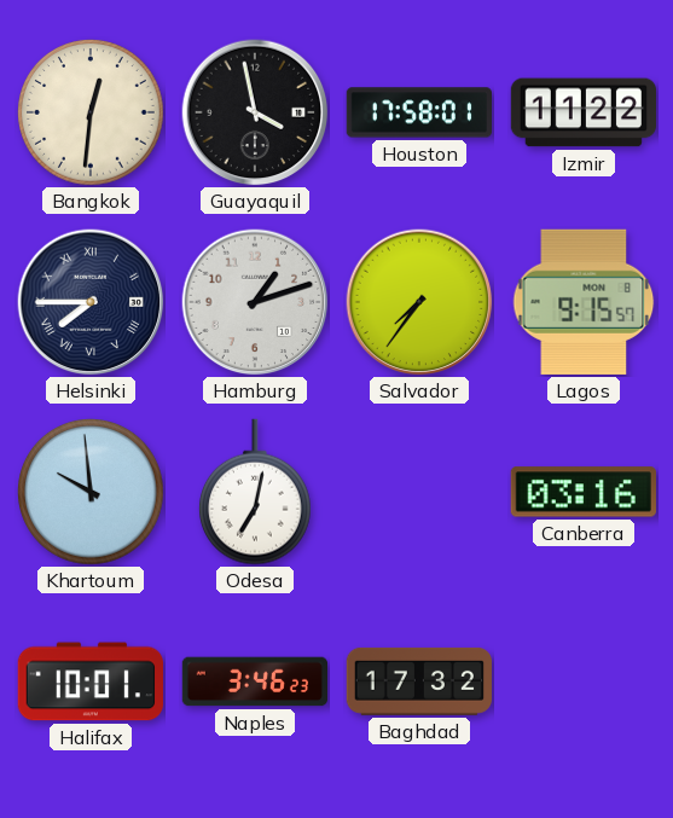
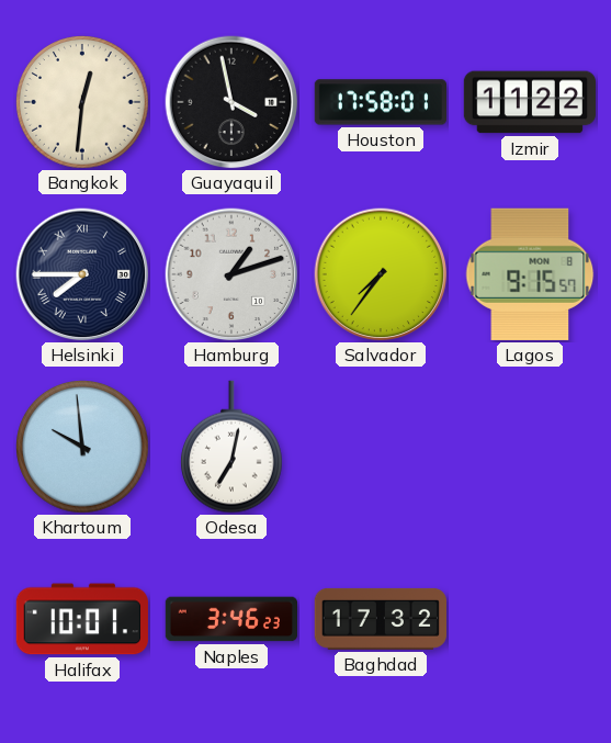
Canberra: 03:16 -> none (584, 492)
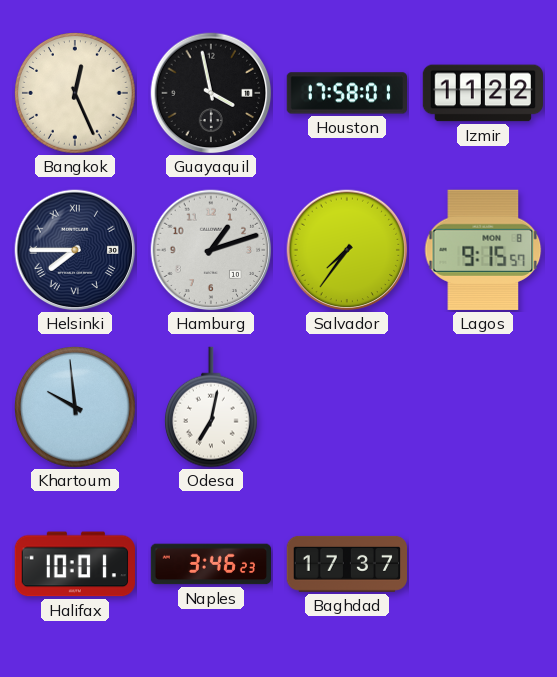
Bangkok: 12:31 -> 12:26 (76, 94)
Baghdad: 17:32 -> 17:37 (346, 564)
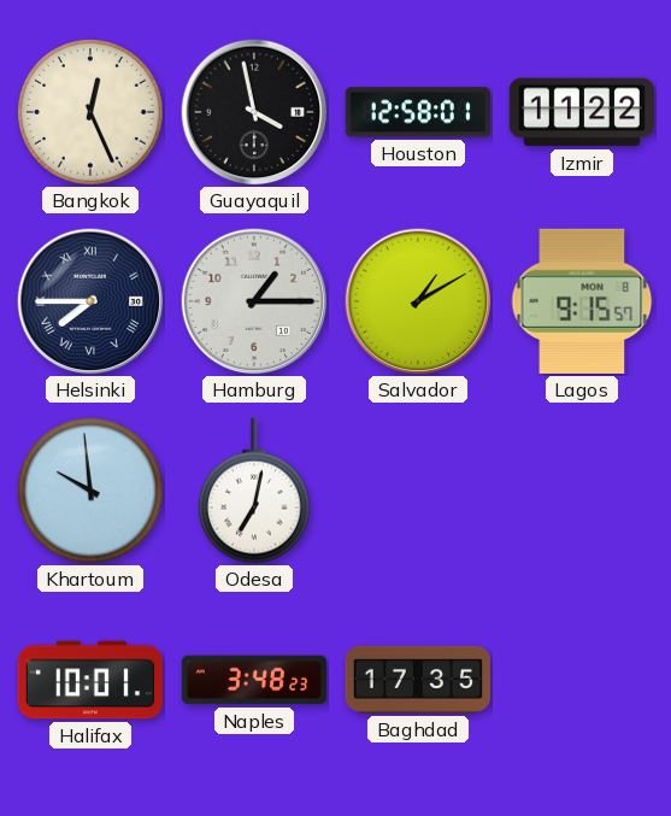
Houston: 17:58 -> 12:58 (417, 112)
Hamburg: 1:12 -> 1:15 (254, 301)
Salvador: 7:36 -> 1:10 (418, 301)
Naples: 3:46 -> 3:48 (253, 680)
Baghdad: 17:37 -> 17:35 (417, 680)
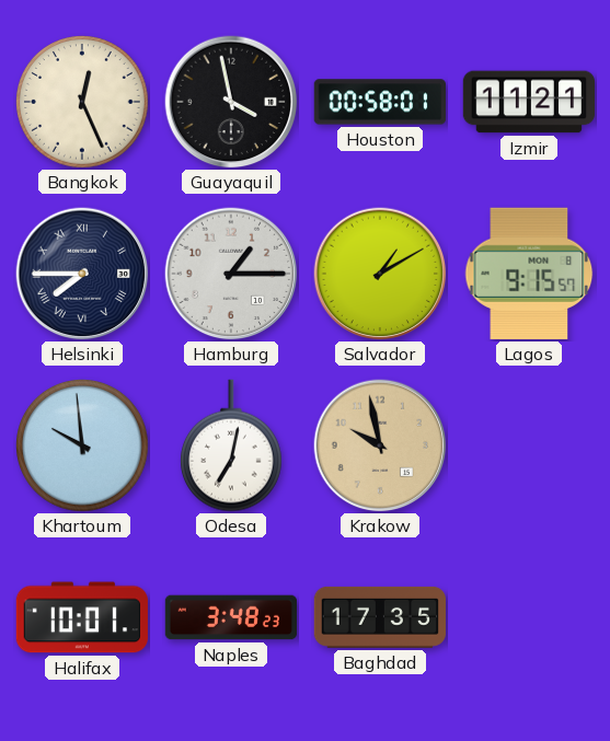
Houston: 12:58 -> 00:58 (379, 102)
Izmir: 11:22 -> 11:21 (528, 102)
Krakow: none -> 9:58 (380, 445)
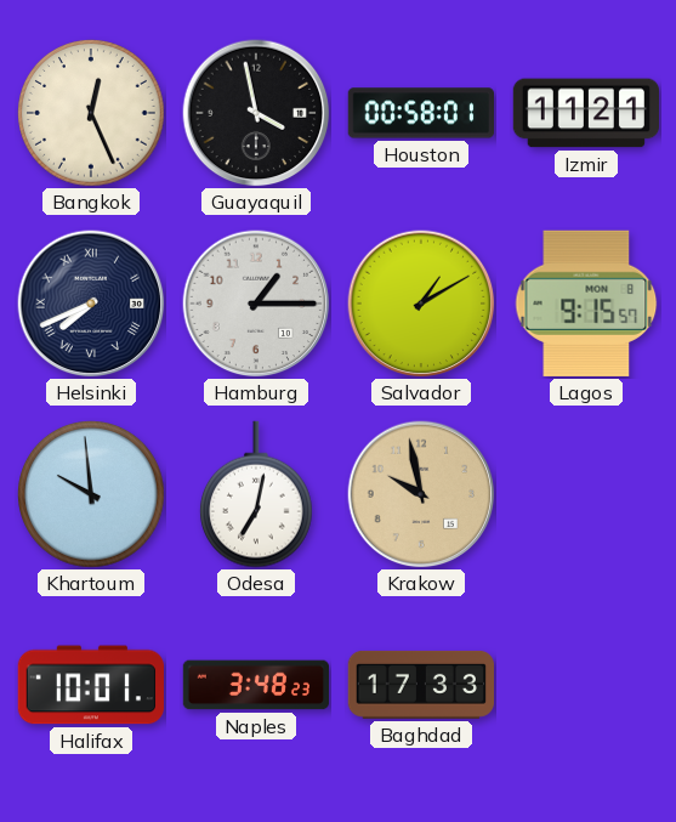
Helsinki: 7:45 -> 7:41 (91, 304)
Baghdad: 17:35 -> 17:33 (420, 685)
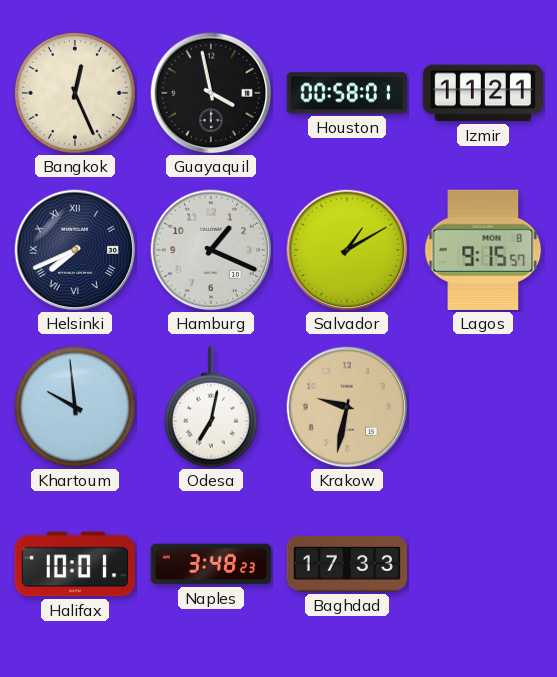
Hamburg: 1:15 -> 1:19 (211, 250)
Krakow: 9:58 -> 9:32 (347, 407)
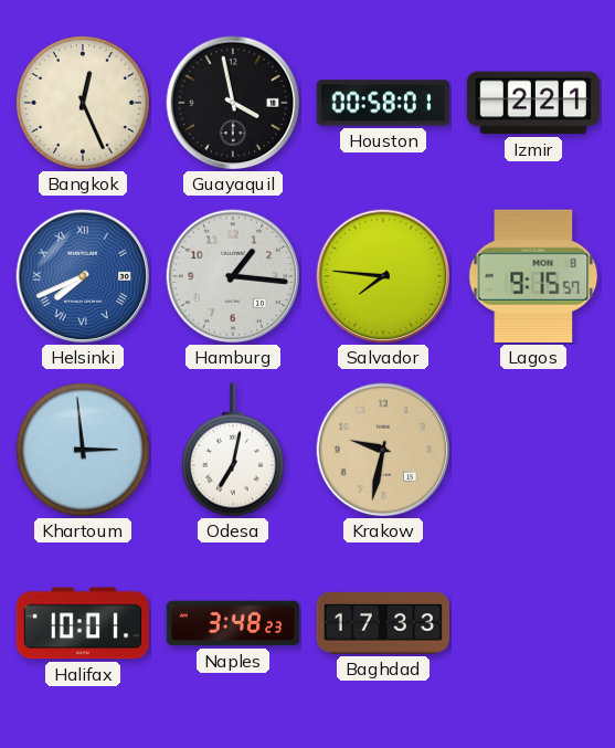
Izmir: 11:21 -> 2:21 (532, 103)
Helsinki dial: navy -> blue (83, 276)
Hamburg: 1:19 -> 1:16 (233, 276)
Salvador: 1:10 -> 7:46 (383, 276)
Khartoum: 9:59 -> 2:59 (84, 451)
